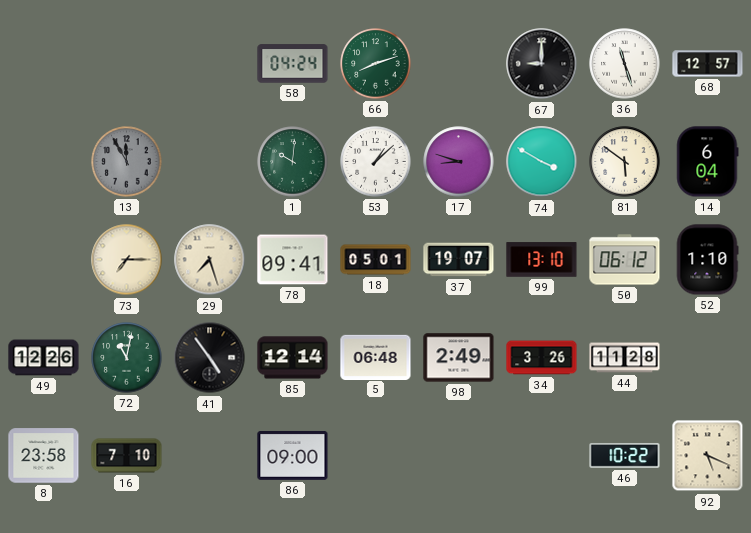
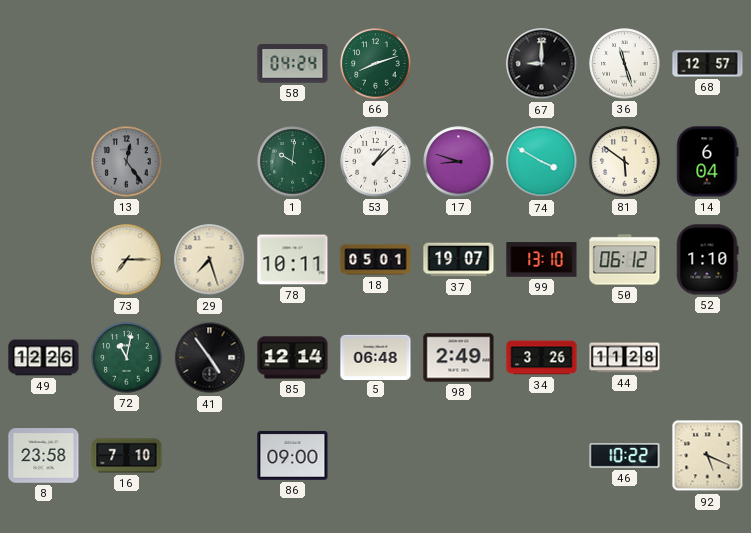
13: 11:55 -> 12:24 (127, 162)
78: 09:41 -> 10:11 (293, 260)
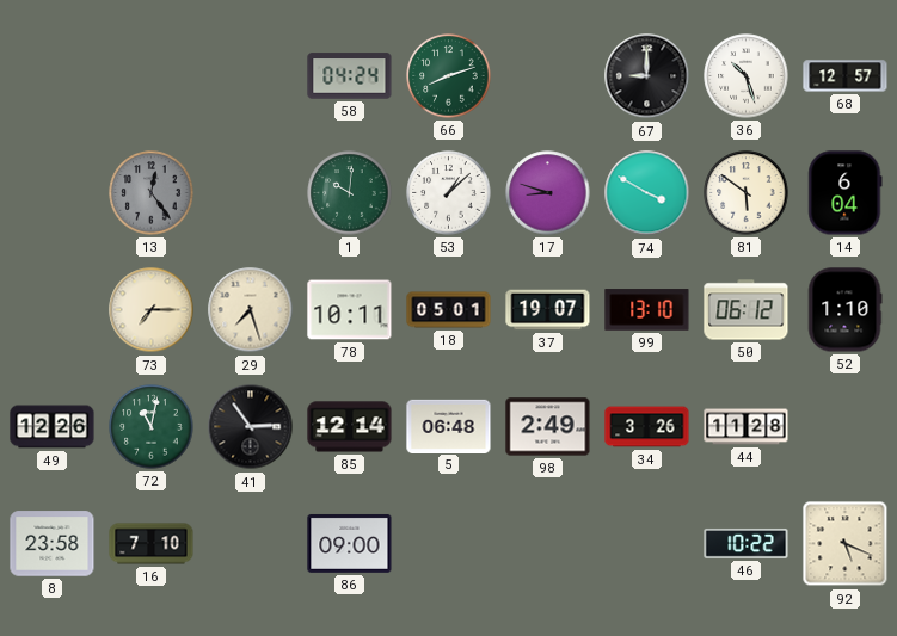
36: 11:27 -> 10:27 (747, 76)
41: 4:54 -> 2:54 (251, 427)
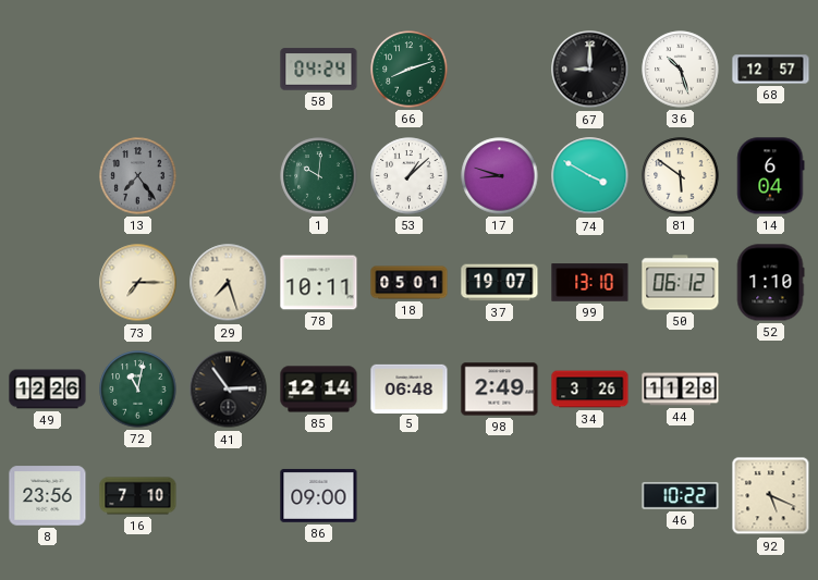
13: 12:24 -> 7:24 (138, 176)
8: 23:58 -> 23:56 (48, 496)
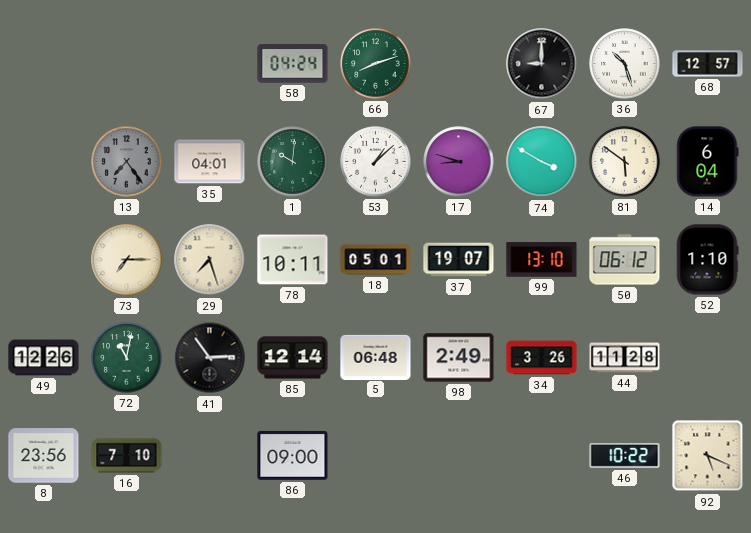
35: none -> 04:01 (210, 162)
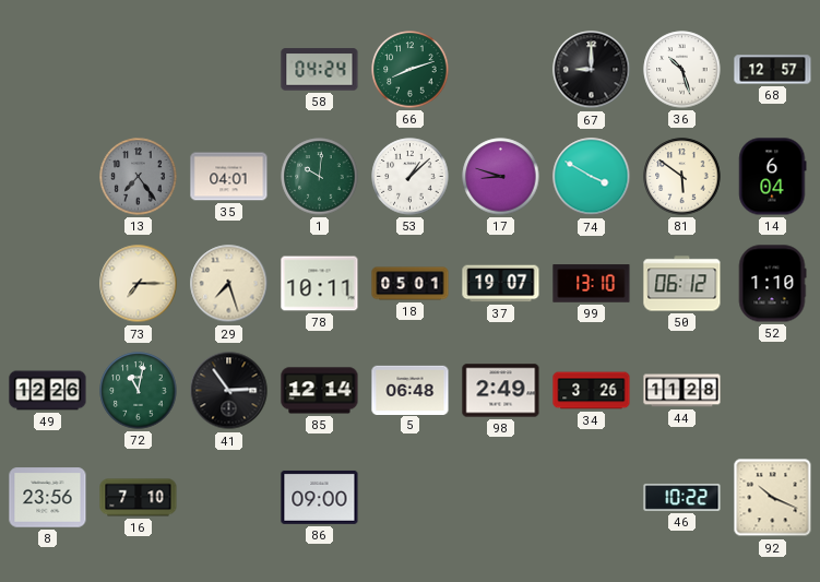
92: 5:19 -> 10:19 (773, 498)
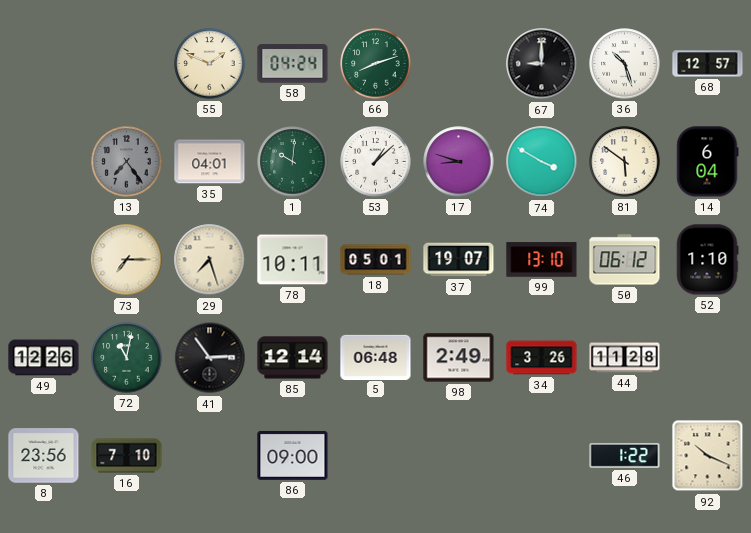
55: none -> 1:49 (210, 64)
46: 10:22 -> 1:22 (625, 455)
